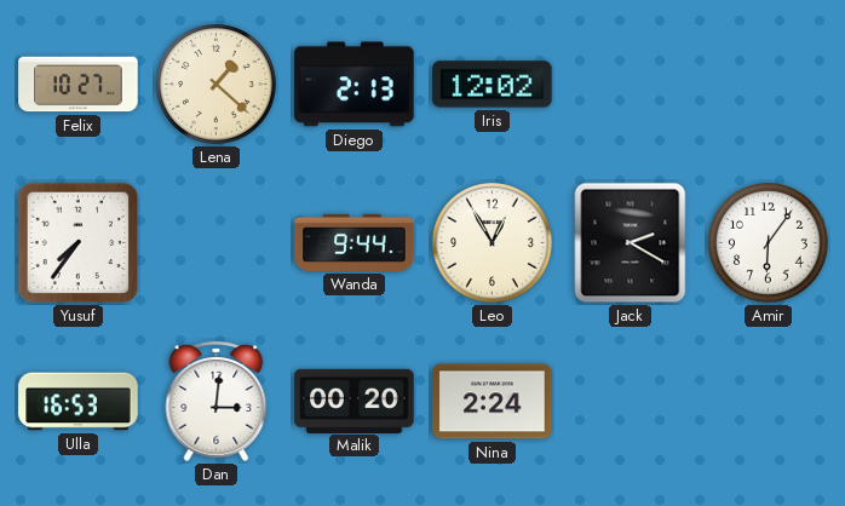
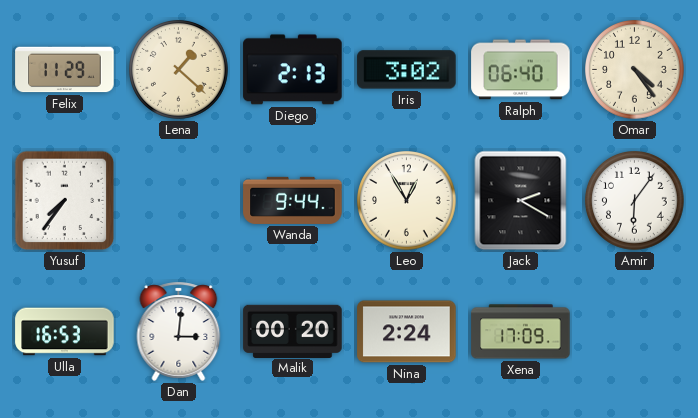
Felix: 10:27 -> 11:29 (65, 70)
Iris: 12:02 -> 3:02 (407, 70)
Ralph: none -> 06:40 (521, 70)
Omar: none -> 4:24 (635, 70)
Xena: none -> 17:09 (521, 332)
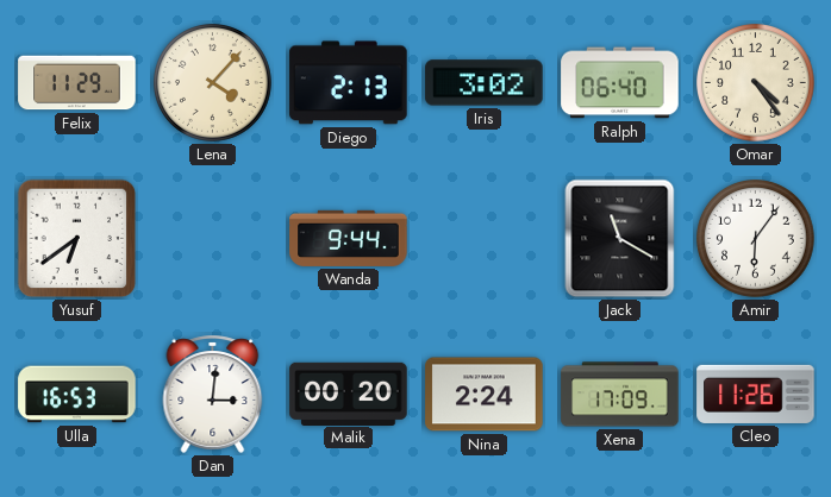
Lena: 1:22 -> 4:07 (213, 83)
Yusuf: 7:36 -> 6:39 (77, 239)
Leo: 12:55 -> none (407, 201)
Jack: 2:20 -> 11:20 (620, 239)
Cleo: none -> 11:26 (756, 394)
